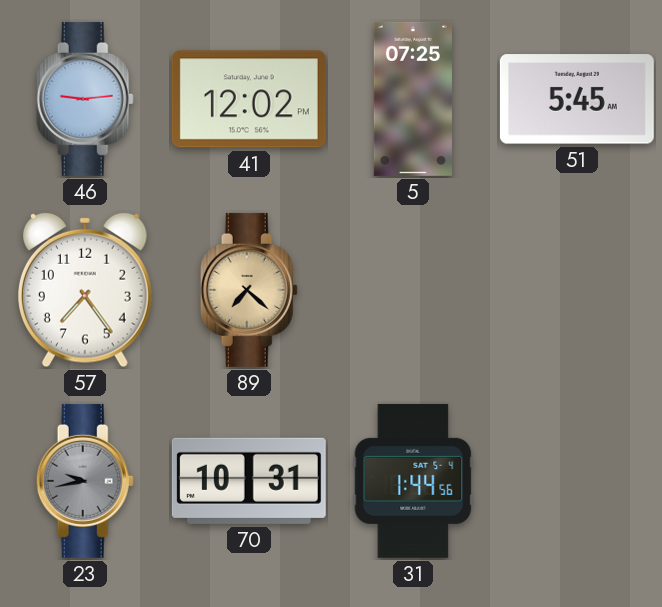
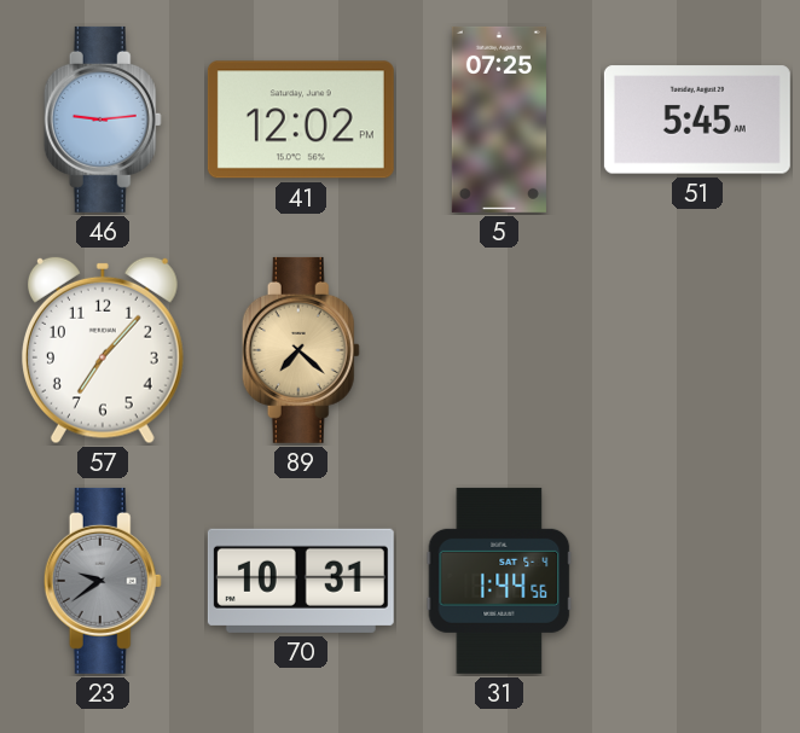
57: 7:24 -> 7:07 (103, 350)
23: 9:43 -> 9:39 (103, 581)
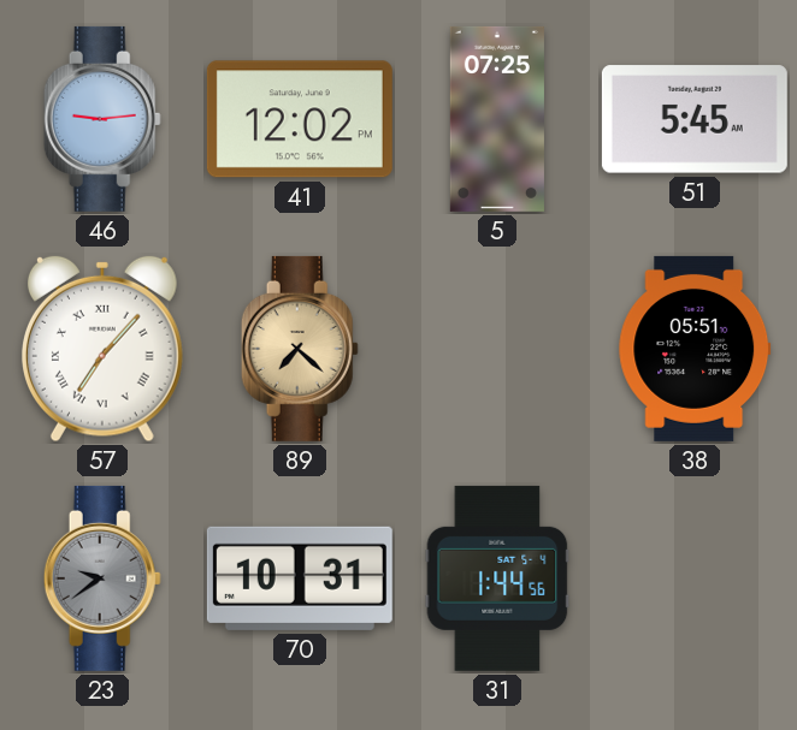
57 numerals: Arabic -> Roman (102, 349)
38: none -> 05:51 (695, 349)
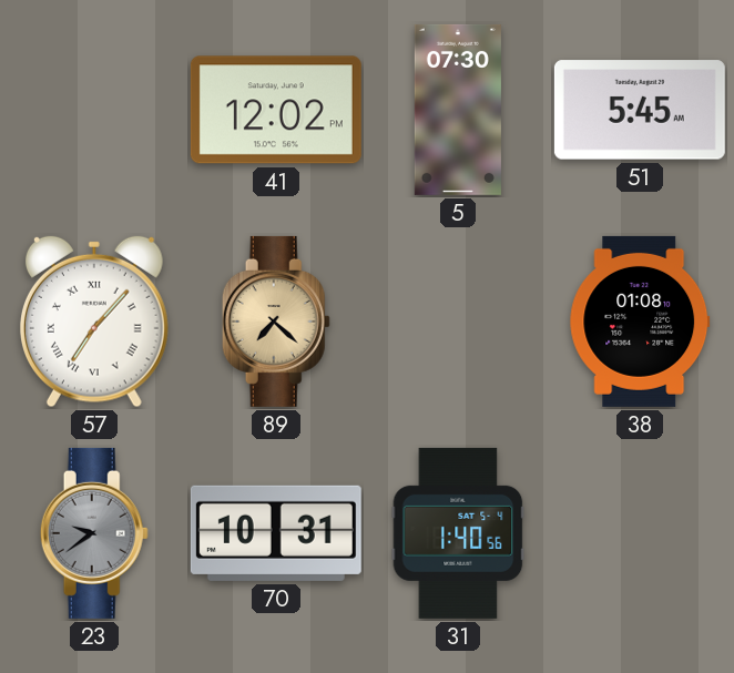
46: 9:14 -> none (102, 119)
5: 07:25 -> 07:30 (458, 110)
38: 05:51 -> 01:08 (640, 322)
31: 1:44 -> 1:40 (458, 533)
